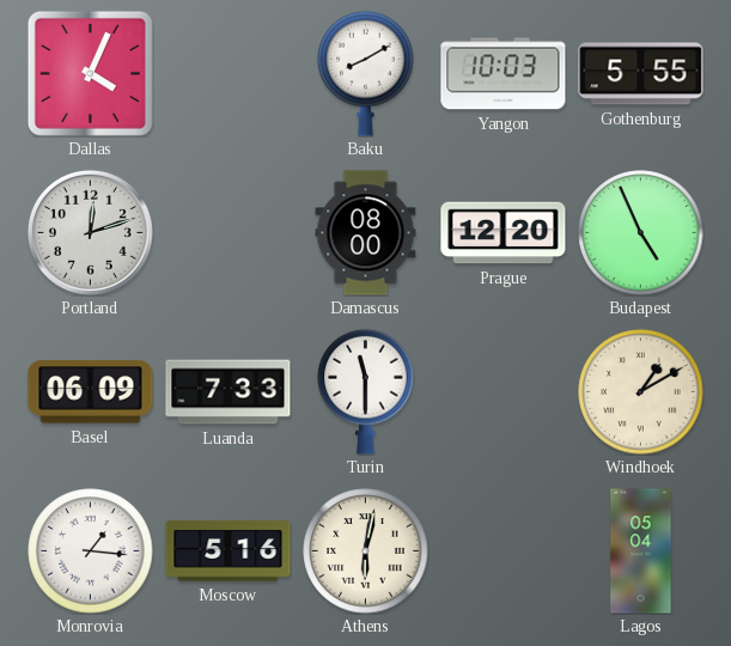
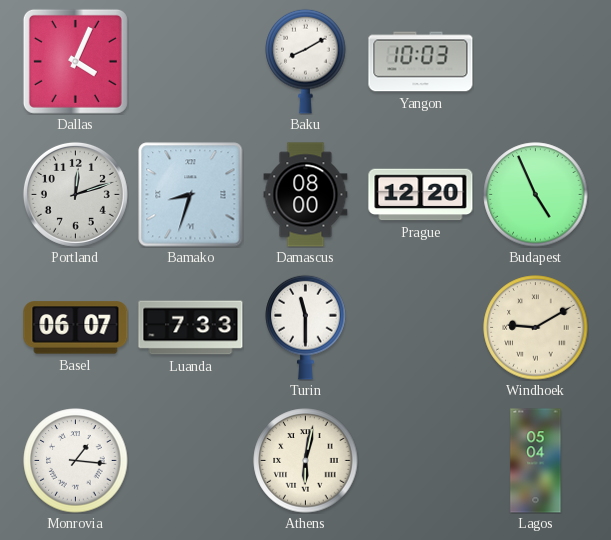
Gothenburg: 5:55 -> none (641, 74)
Bamako: none -> 8:33 (191, 195)
Basel: 06:09 -> 06:07 (76, 328)
Windhoek: 1:10 -> 9:10 (536, 328)
Moscow: 5:16 -> none (229, 551)
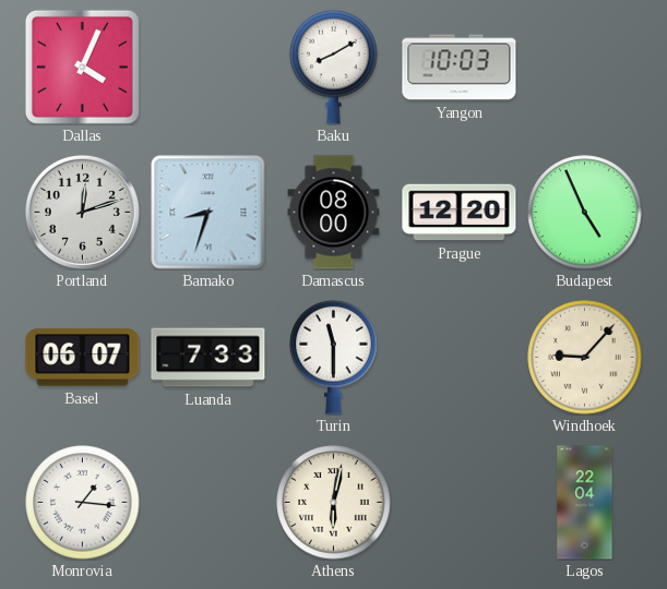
Windhoek: 9:10 -> 9:07 (585, 358)
Lagos: 05:04 -> 22:04 (585, 503)
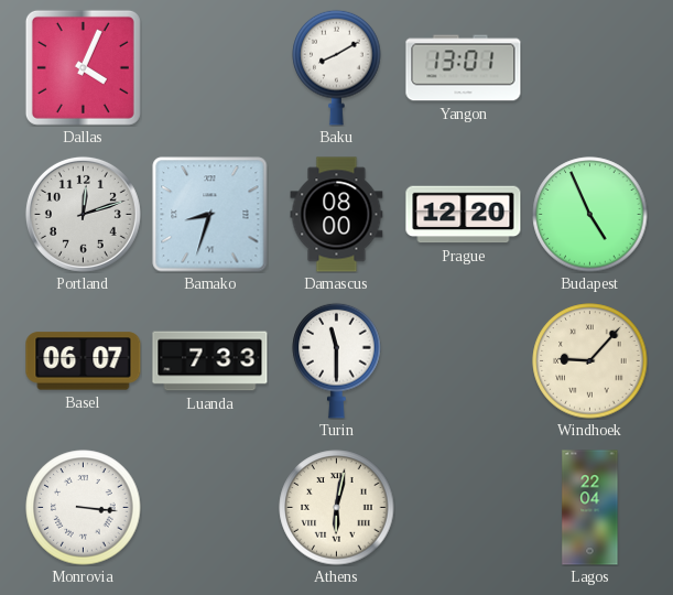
Yangon: 10:03 -> 13:01 (464, 68)
Monrovia: 1:16 -> 3:16 (84, 508)
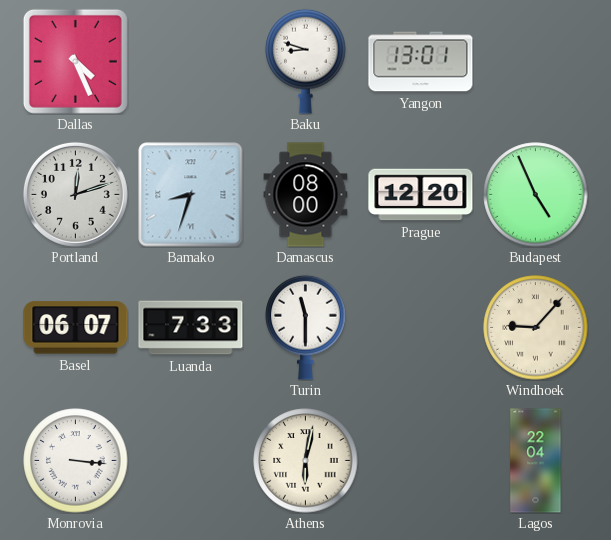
Dallas: 4:04 -> 4:26 (75, 61)
Baku: 8:10 -> 8:48 (306, 61)
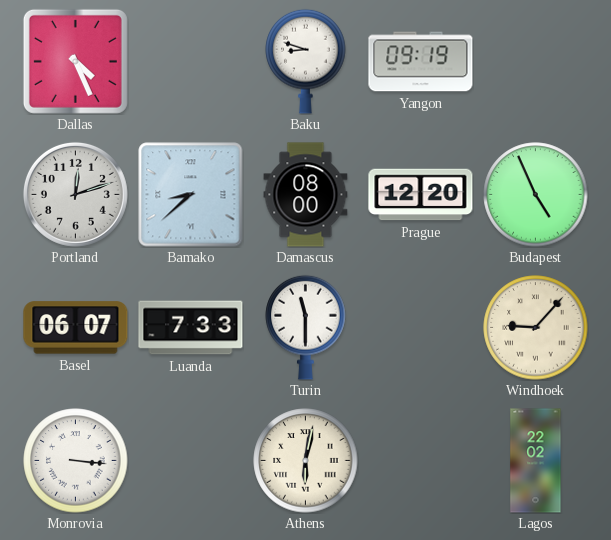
Yangon: 13:01 -> 09:19 (421, 62)
Bamako: 8:33 -> 8:38 (191, 195)
Lagos: 22:04 -> 22:02 (536, 461)
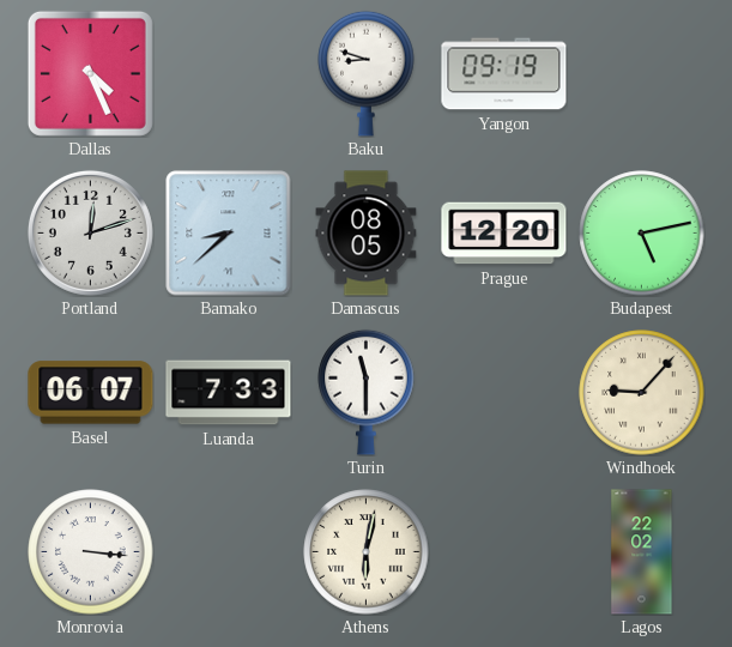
Damascus: 08:00 -> 08:05 (367, 234)
Budapest: 4:56 -> 5:13 (642, 234)
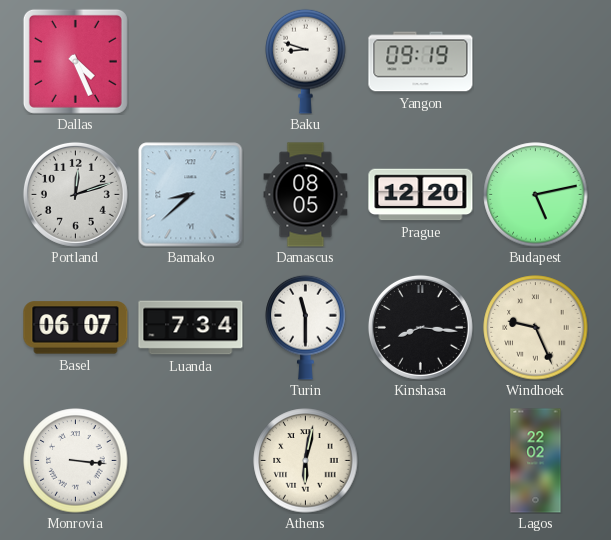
Luanda: 7:33 -> 7:34 (191, 328)
Kinshasa: none -> 8:16 (420, 327)
Windhoek: 9:07 -> 9:26 (536, 328)
